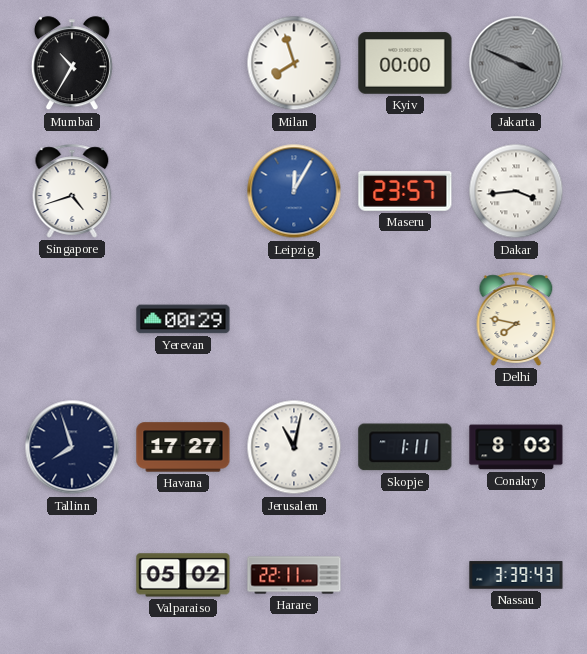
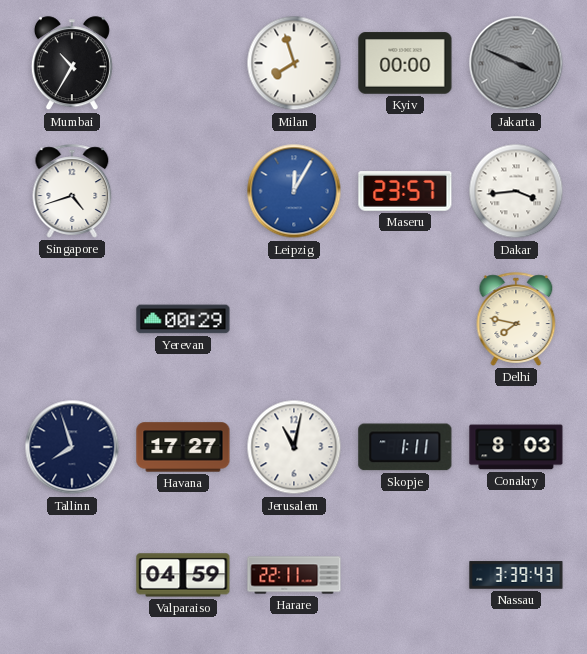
Valparaiso: 05:02 -> 04:59 (183, 575)
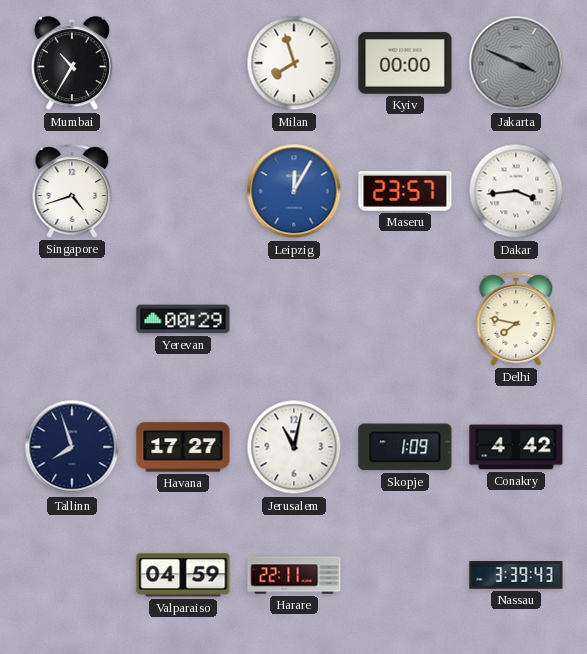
Skopje: 1:11 -> 1:09 (405, 447)
Conakry: 8:03 -> 4:42 (516, 447)
